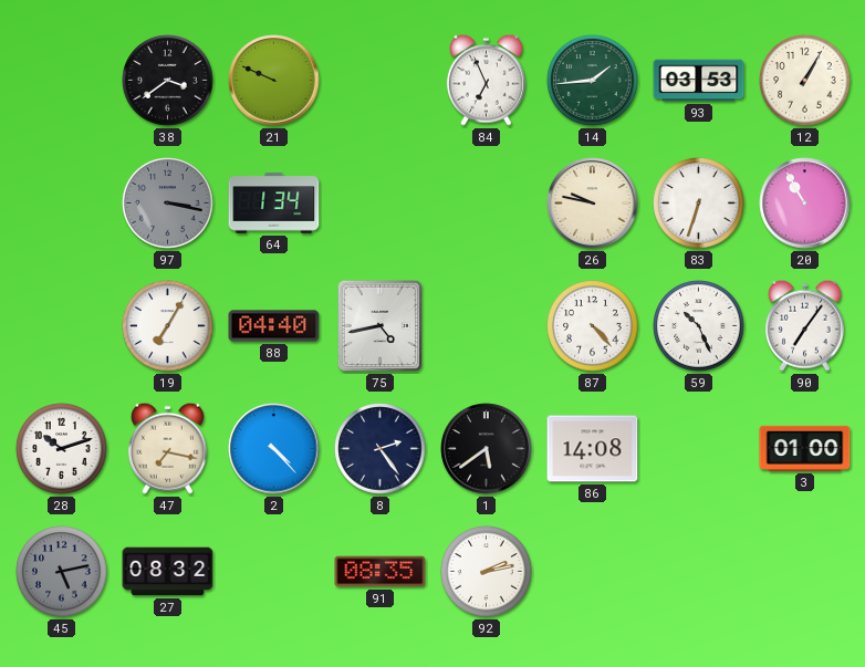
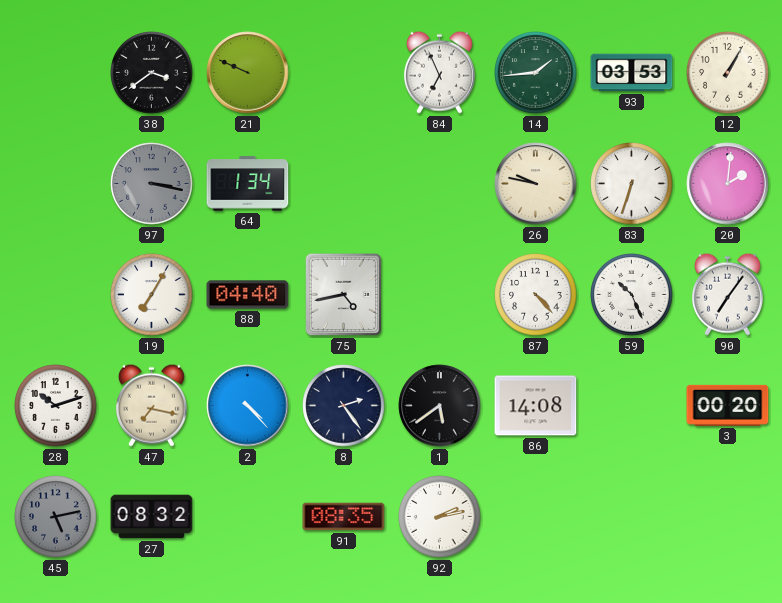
20: 10:55 -> 2:01 (728, 184)
3: 01:00 -> 00:20 (728, 405)
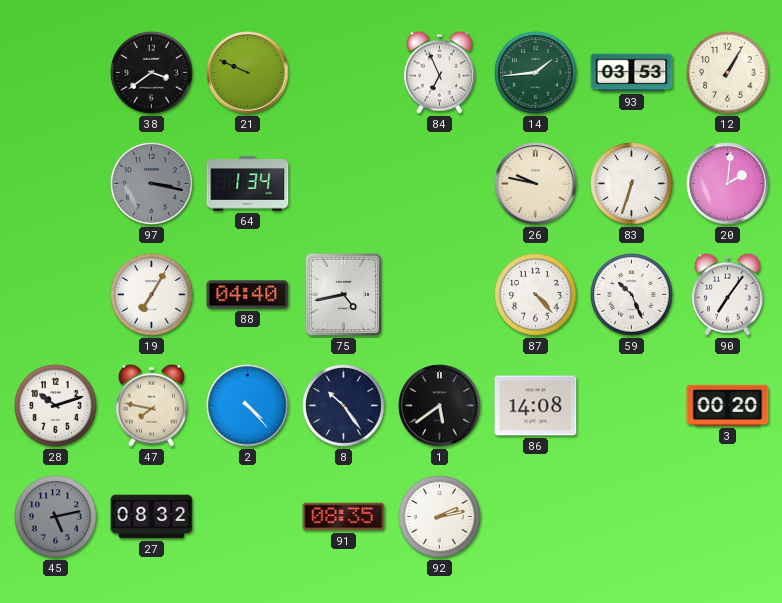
47: 7:17 -> 7:47 (151, 405)
8: 2:24 -> 10:24 (344, 406)
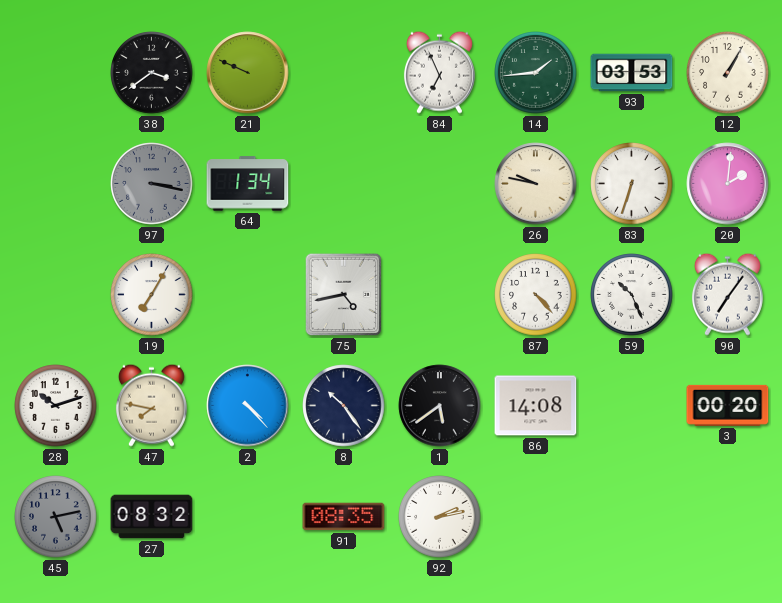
88: 04:40 -> none (248, 295)
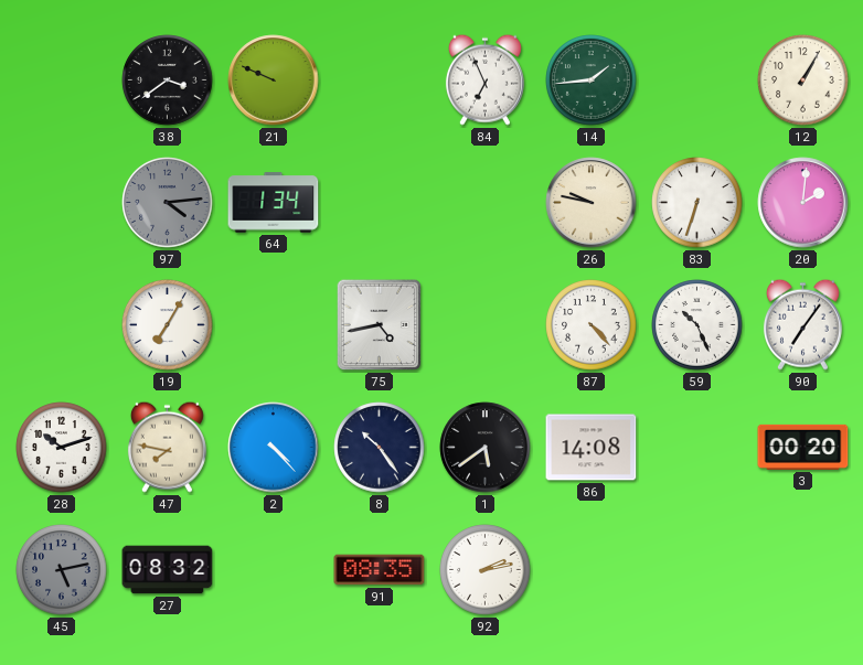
93: 03:53 -> none (632, 73)
97: 3:17 -> 4:14 (168, 203)
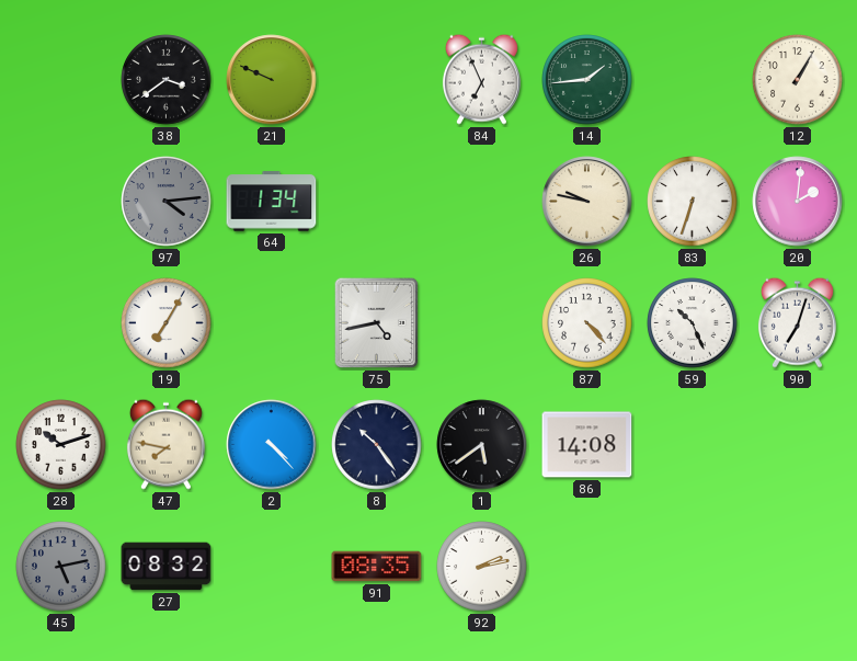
90: 7:06 -> 7:03 (797, 322)
3: 00:20 -> none (803, 447)
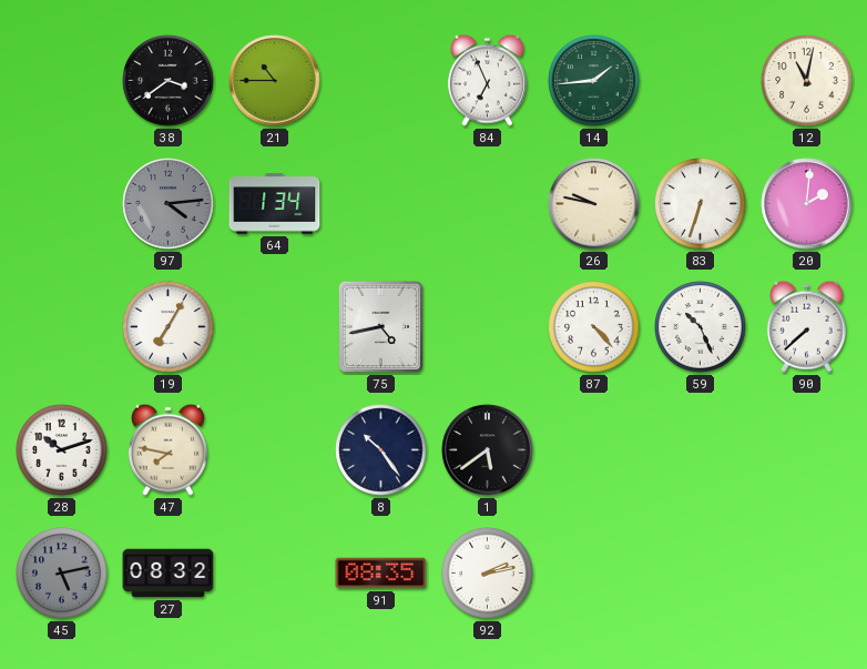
21: 9:49 -> 10:45 (275, 81)
12: 1:05 -> 11:02 (807, 81)
90: 7:03 -> 7:38 (806, 326)
2: 4:23 -> none (272, 445)
86: 14:08 -> none (587, 445)
